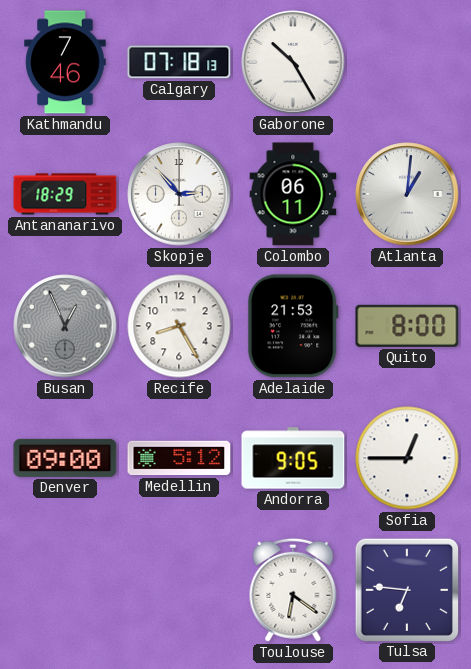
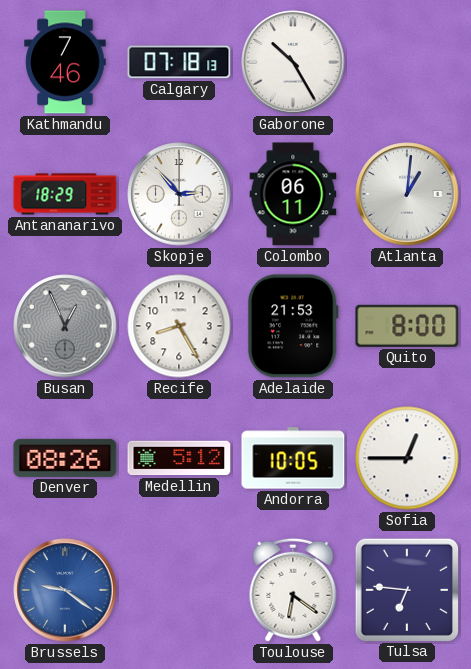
Denver: 09:00 -> 08:26 (65, 458)
Andorra: 9:05 -> 10:05 (293, 458)
Brussels: none -> 9:21 (65, 590)
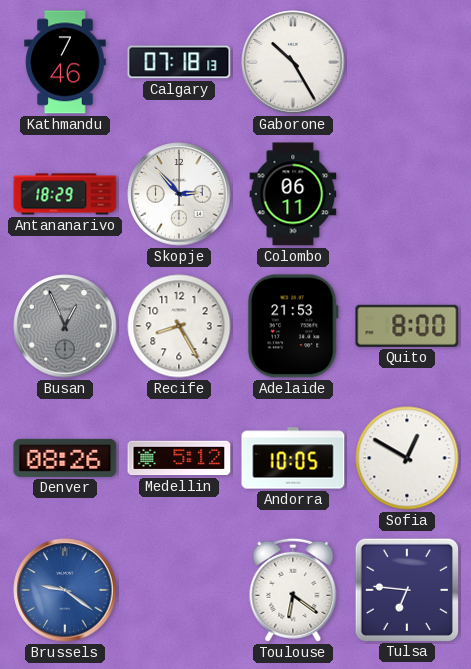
Atlanta: 1:01 -> none (407, 194)
Sofia: 12:45 -> 12:50 (407, 458)
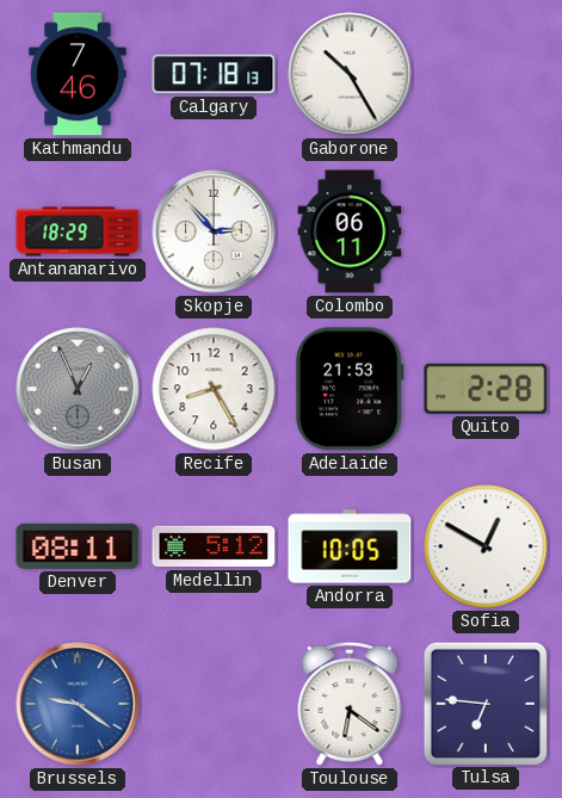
Quito: 8:00 -> 2:28 (486, 389)
Denver: 08:26 -> 08:11 (78, 546)
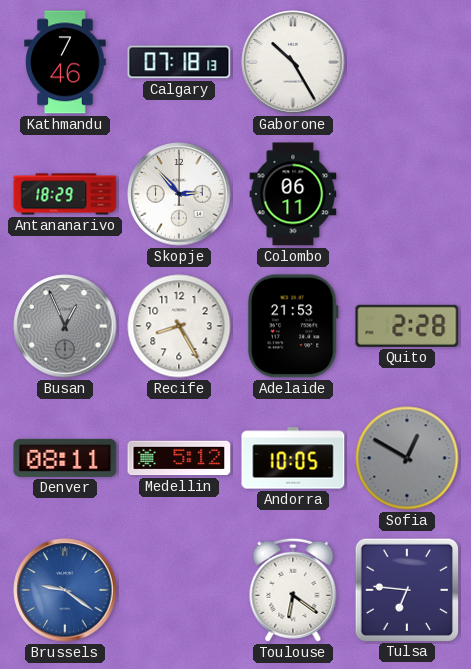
Sofia dial: white -> grey (407, 458)
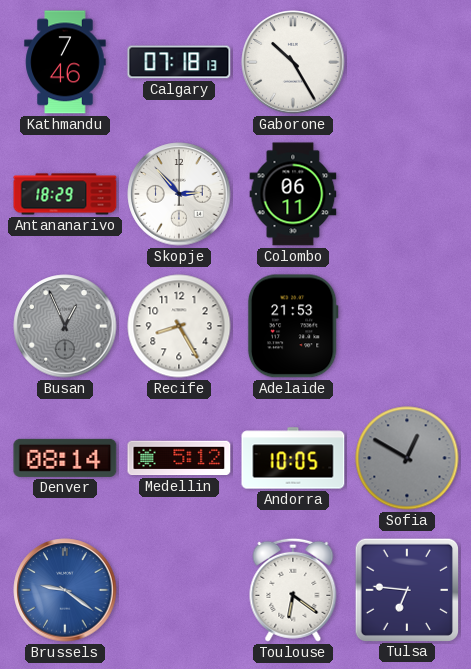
Quito: 2:28 -> none (407, 326)
Denver: 08:11 -> 08:14 (65, 458)
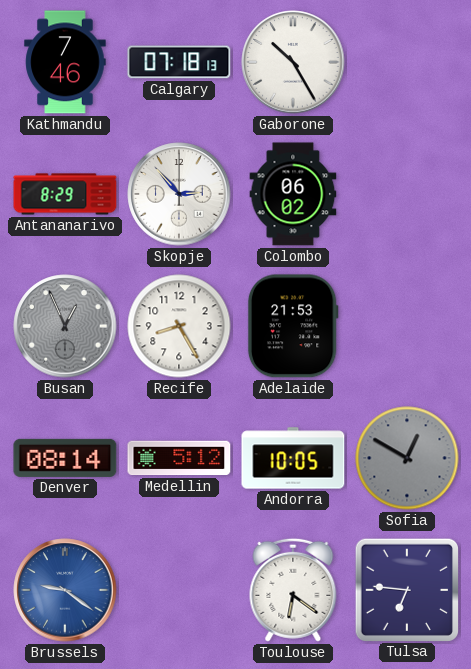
Antananarivo: 18:29 -> 8:29 (65, 194)
Colombo: 06:11 -> 06:02 (293, 194)
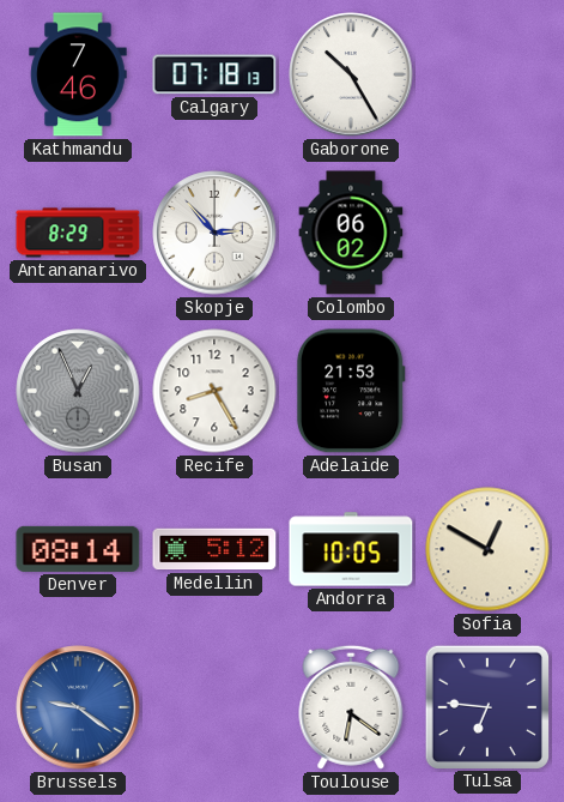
Sofia dial: grey -> cream (487, 549)
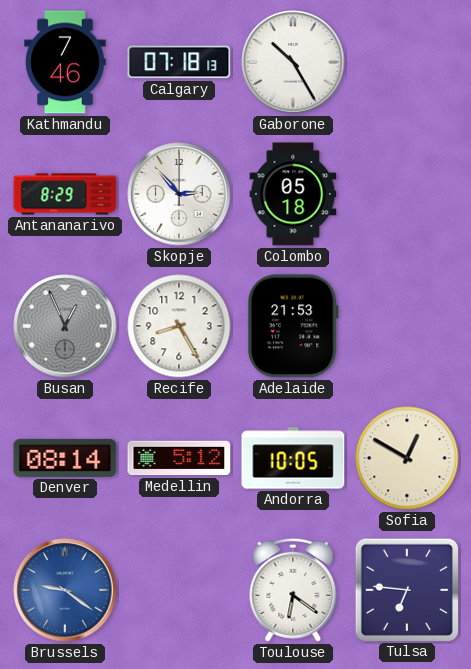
Colombo: 06:02 -> 05:18 (293, 194)
